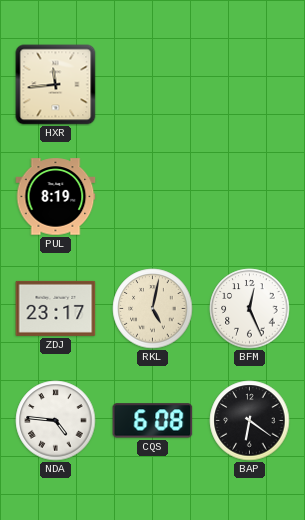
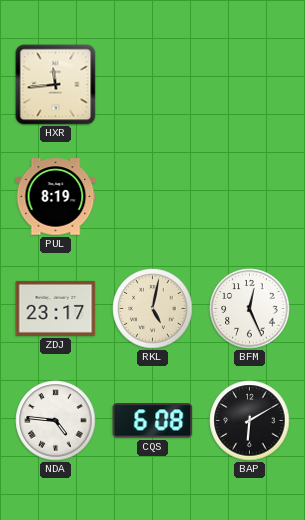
BAP: 6:21 -> 6:10 (250, 421)
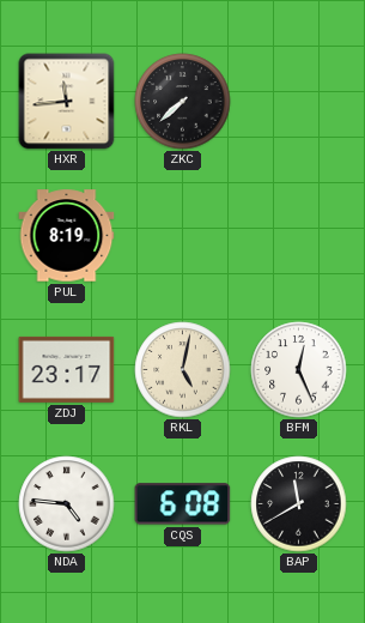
ZKC: none -> 7:38 (183, 102)
BAP: 6:10 -> 11:40 (299, 504)
